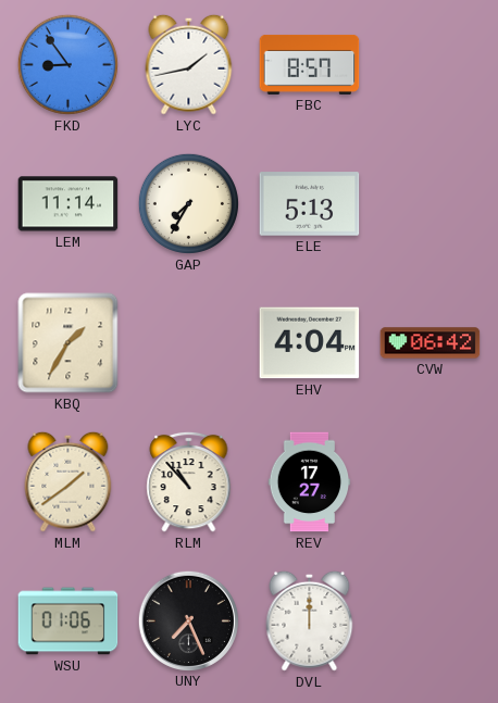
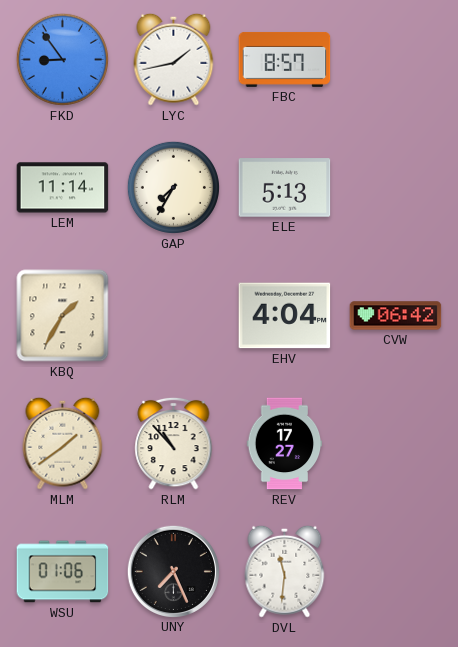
DVL: 12:00 -> 11:31 (285, 571)
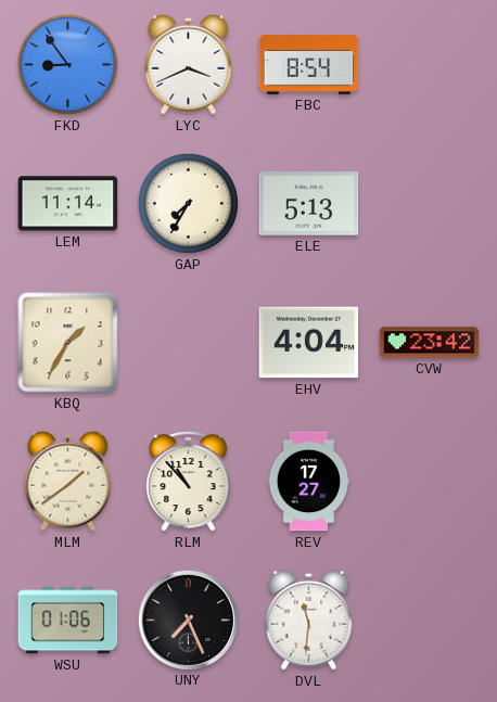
LYC: 1:43 -> 3:41 (189, 64)
FBC: 8:57 -> 8:54 (309, 64)
CVW: 06:42 -> 23:42 (430, 343)
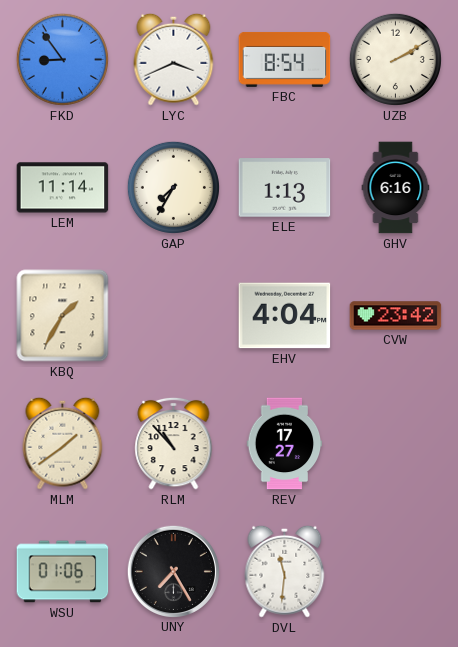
UZB: none -> 2:10 (395, 59)
ELE: 5:13 -> 1:13 (285, 188)
GHV: none -> 6:16 (396, 188)
UNY: 7:26 -> 7:25 (173, 571)
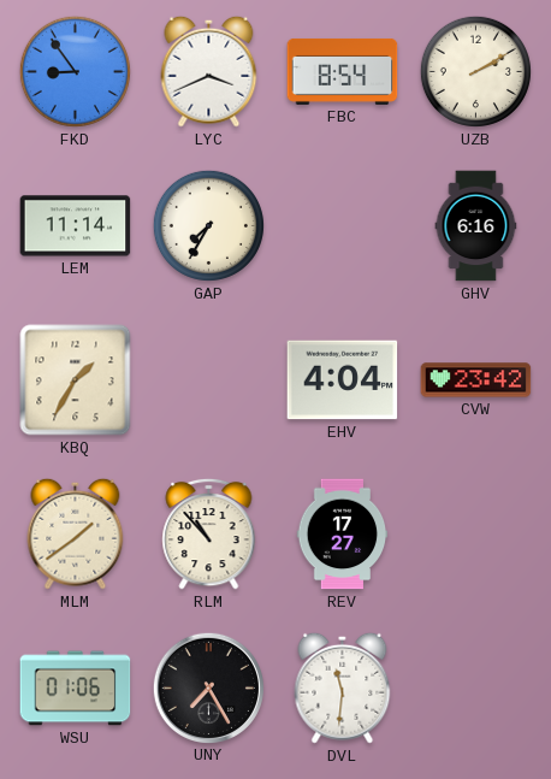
ELE: 1:13 -> none (285, 188)
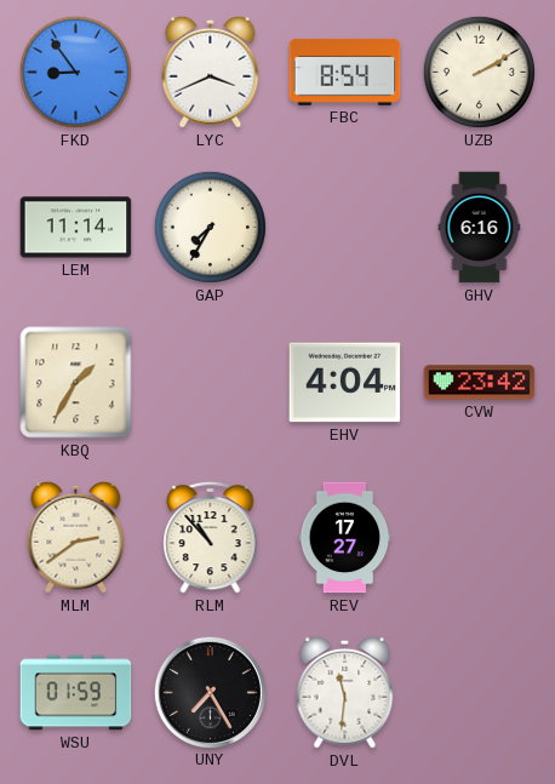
MLM: 1:39 -> 2:39 (76, 537)
WSU: 01:06 -> 01:59 (76, 693)
